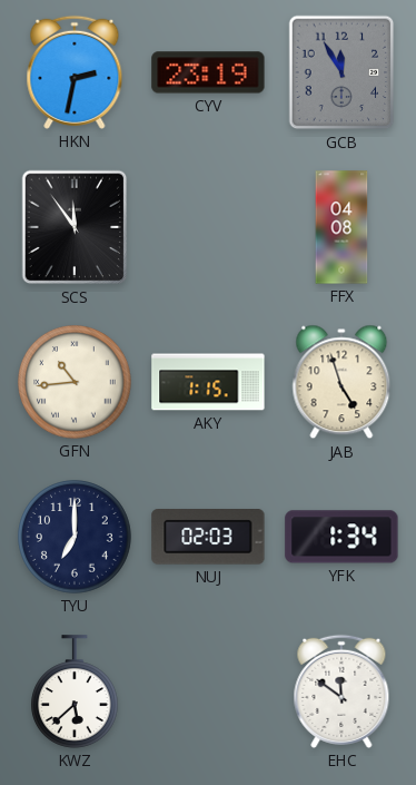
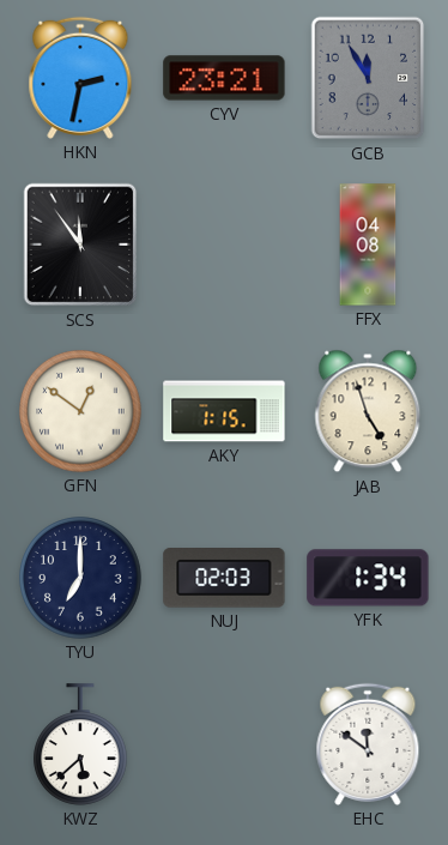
CYV: 23:19 -> 23:21 (224, 78)
GFN: 10:44 -> 12:51 (80, 411)
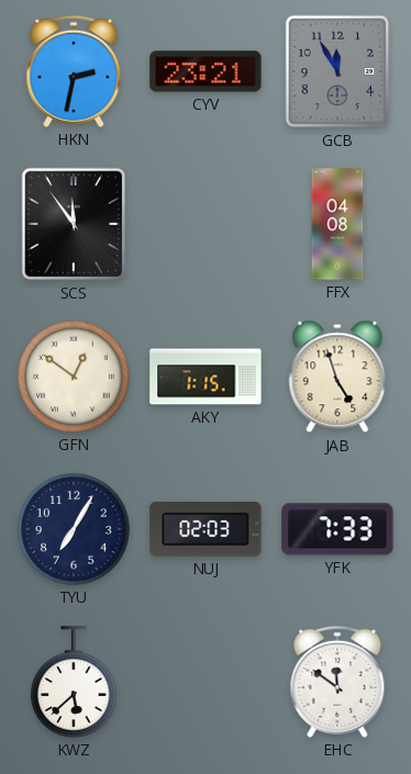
TYU: 7:00 -> 7:05 (74, 529)
YFK: 1:34 -> 7:33 (337, 529)
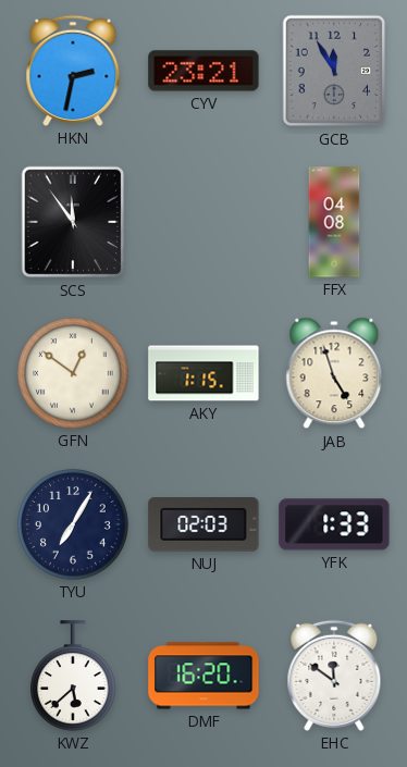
YFK: 7:33 -> 1:33 (334, 524)
DMF: none -> 16:20 (203, 676)
